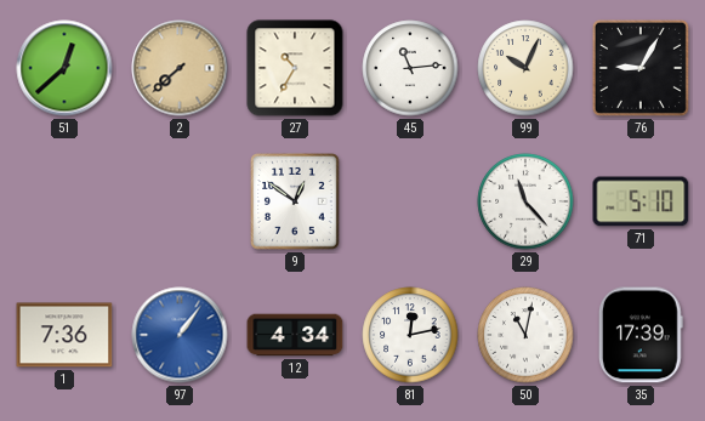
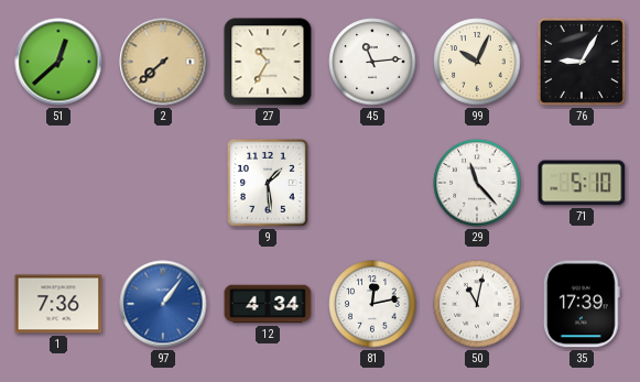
9: 12:51 -> 1:29 (268, 183)
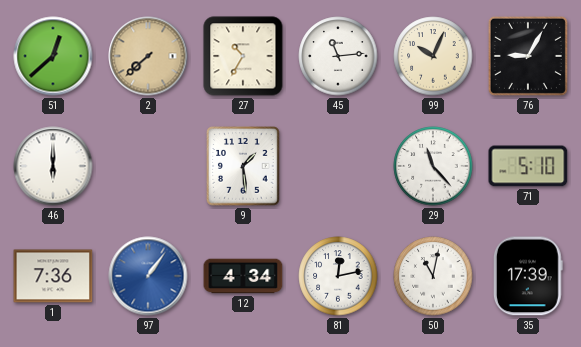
46: none -> 6:00 (53, 166)
